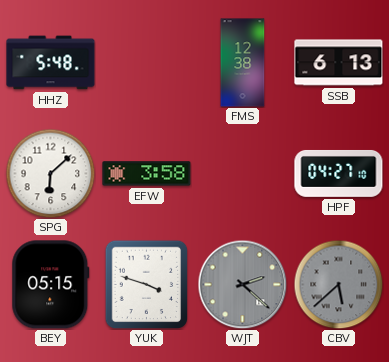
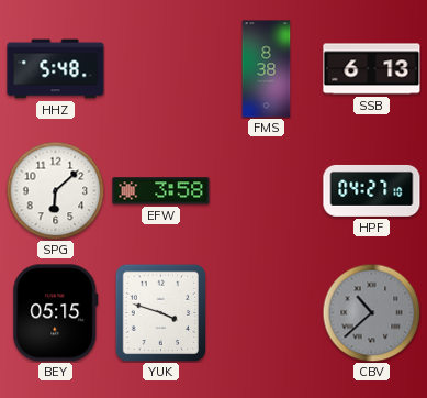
FMS: 12:38 -> 8:38 (267, 69)
WJT: 2:22 -> none (242, 284)
CBV: 5:38 -> 10:38 (371, 312)
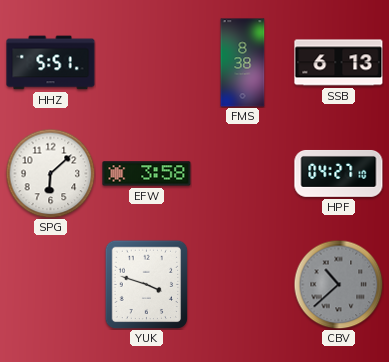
HHZ: 5:48 -> 5:51 (51, 63)
BEY: 05:15 -> none (56, 313)
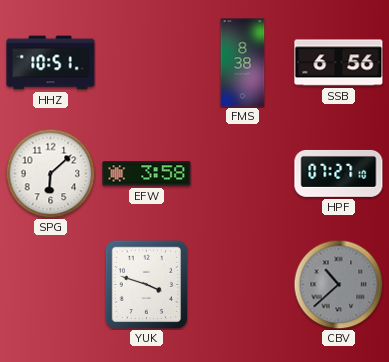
HHZ: 5:51 -> 10:51 (51, 63)
SSB: 6:13 -> 6:56 (339, 63)
HPF: 04:27 -> 07:27 (339, 173)
